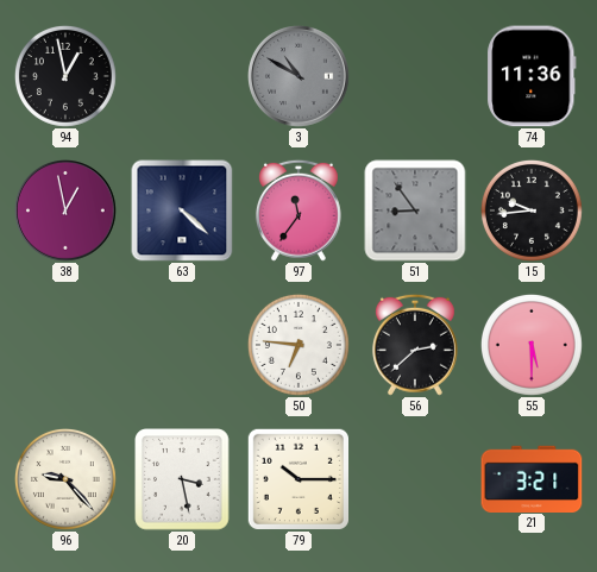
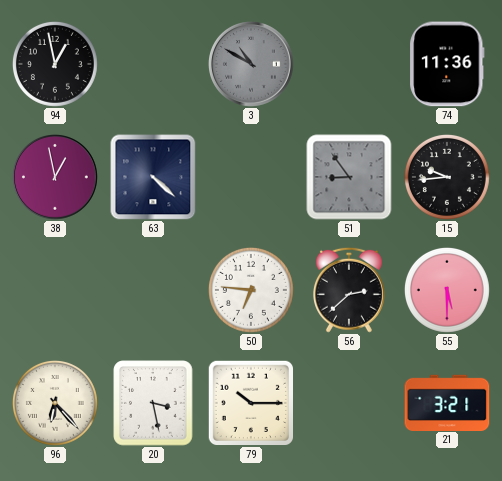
97: 11:36 -> none (298, 210)
96: 9:23 -> 6:23 (55, 403)
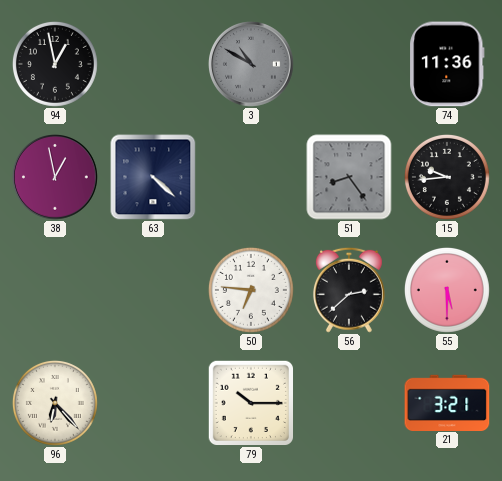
51: 8:54 -> 8:24 (349, 177)
20: 3:28 -> none (153, 403)
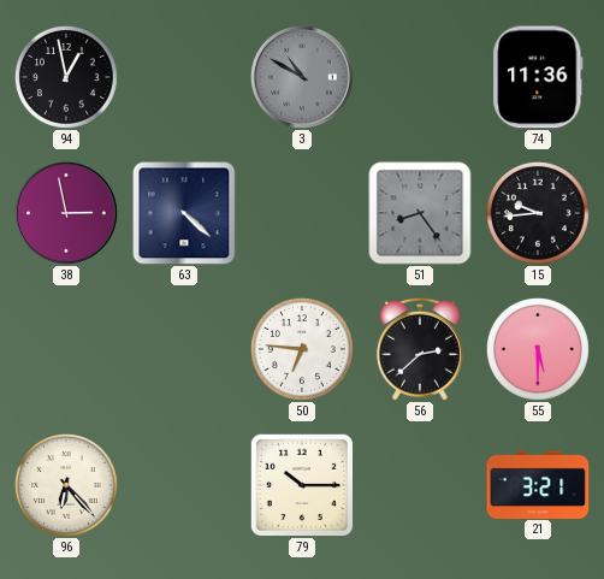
38: 12:58 -> 2:58 (67, 214)
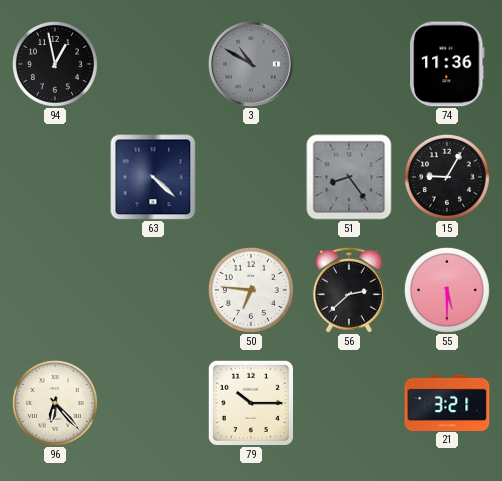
38: 2:58 -> none (67, 214)
15: 9:44 -> 9:05 (447, 177)
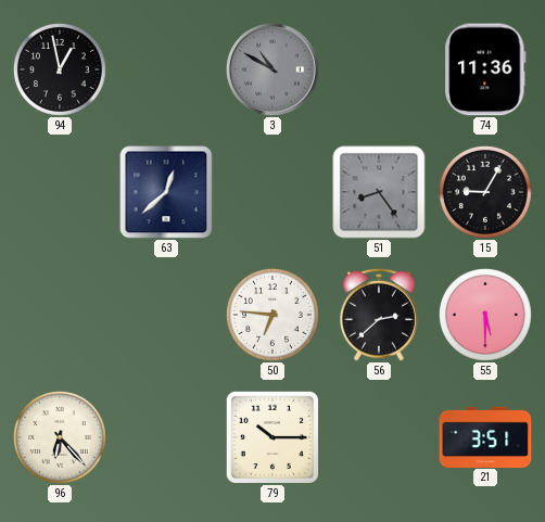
63: 4:22 -> 12:38 (166, 192)
21: 3:21 -> 3:51 (485, 436)
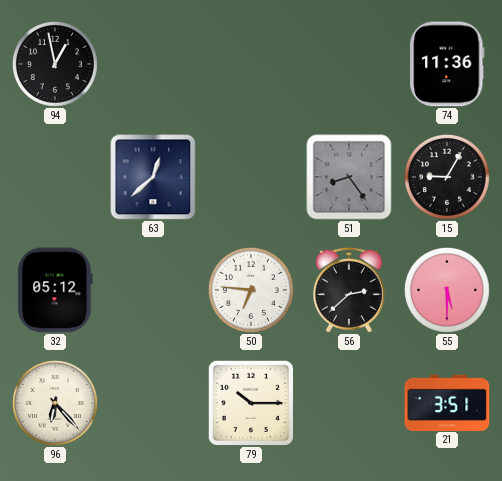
3: 10:50 -> none (274, 71)
32: none -> 05:12 (55, 290)
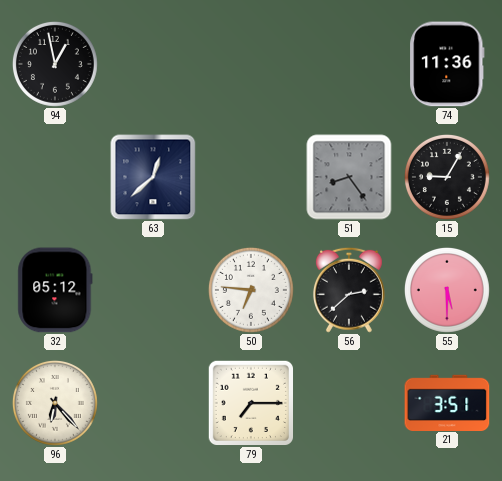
79: 10:15 -> 7:15 (250, 402)
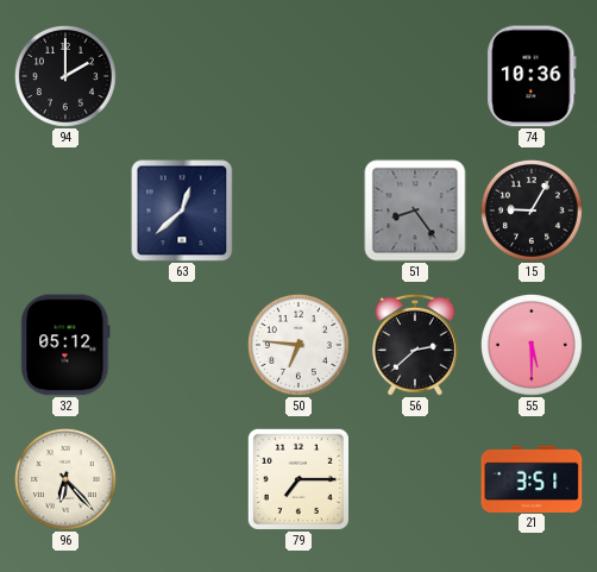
94: 12:58 -> 2:00 (65, 76)
74: 11:36 -> 10:36 (532, 76)
